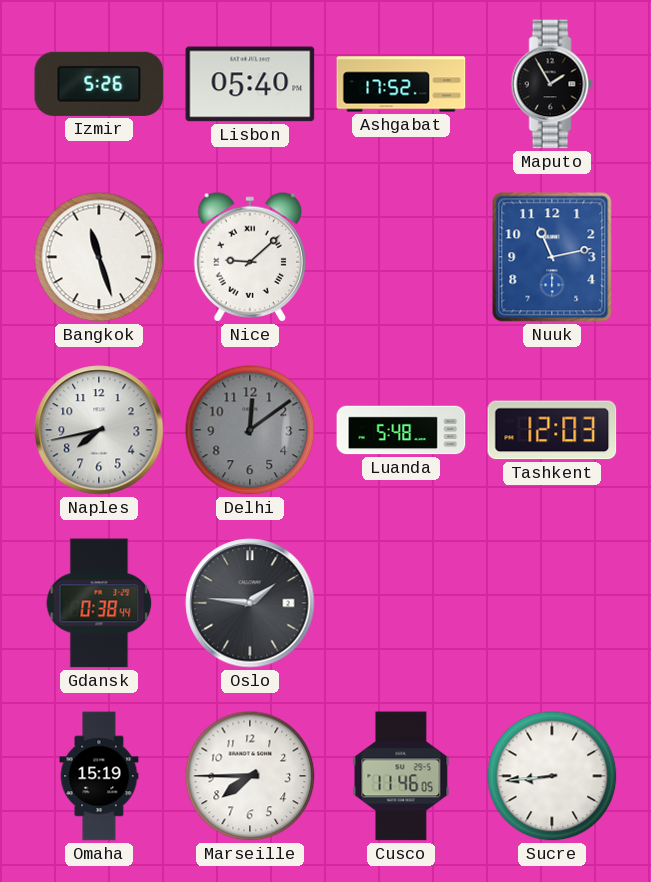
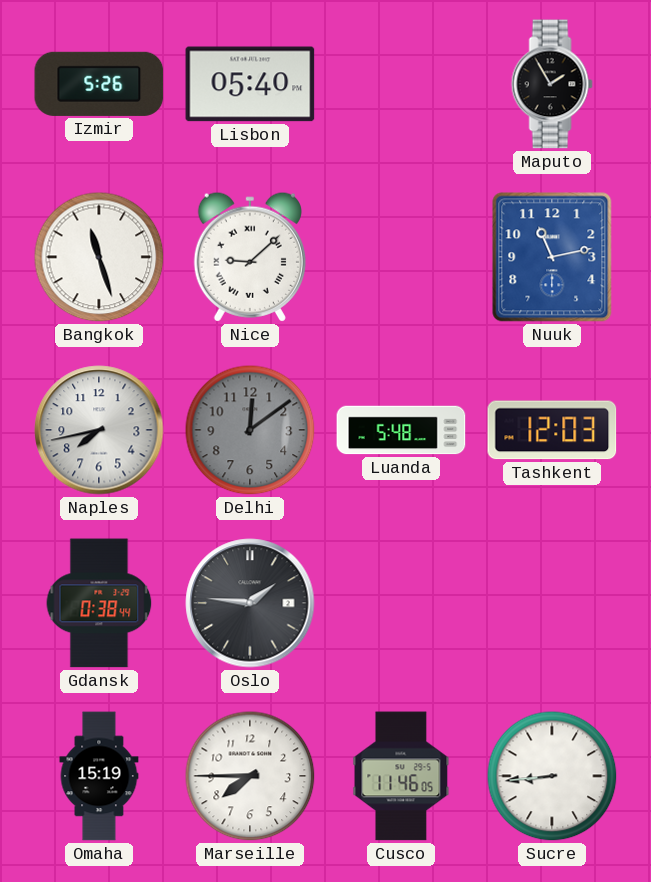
Ashgabat: 17:52 -> none (401, 84)
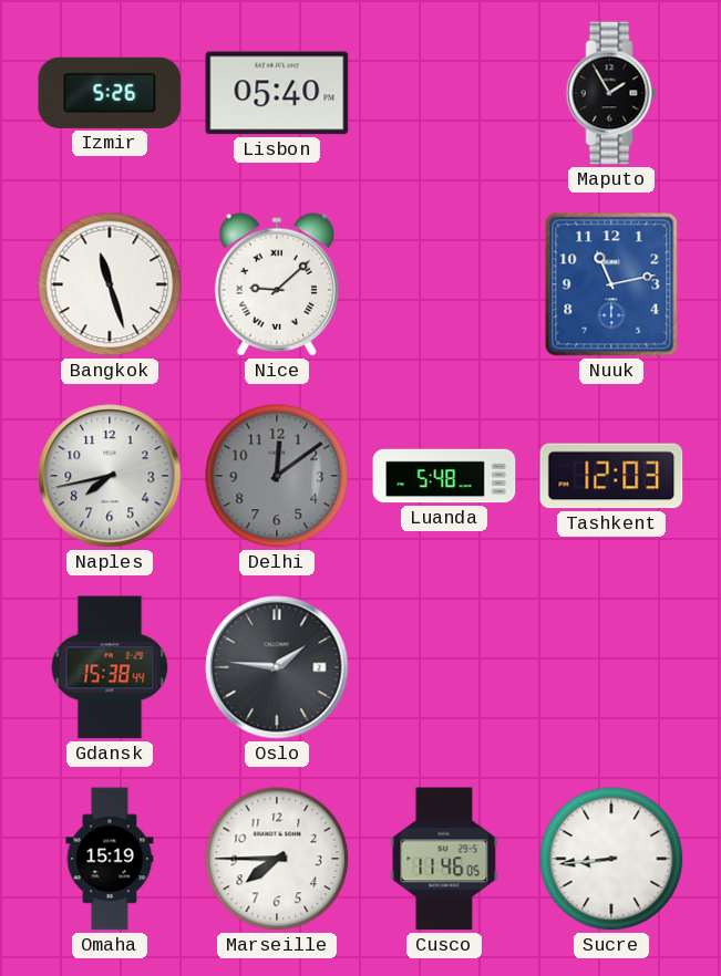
Gdansk: 0:38 -> 15:38 (110, 667)
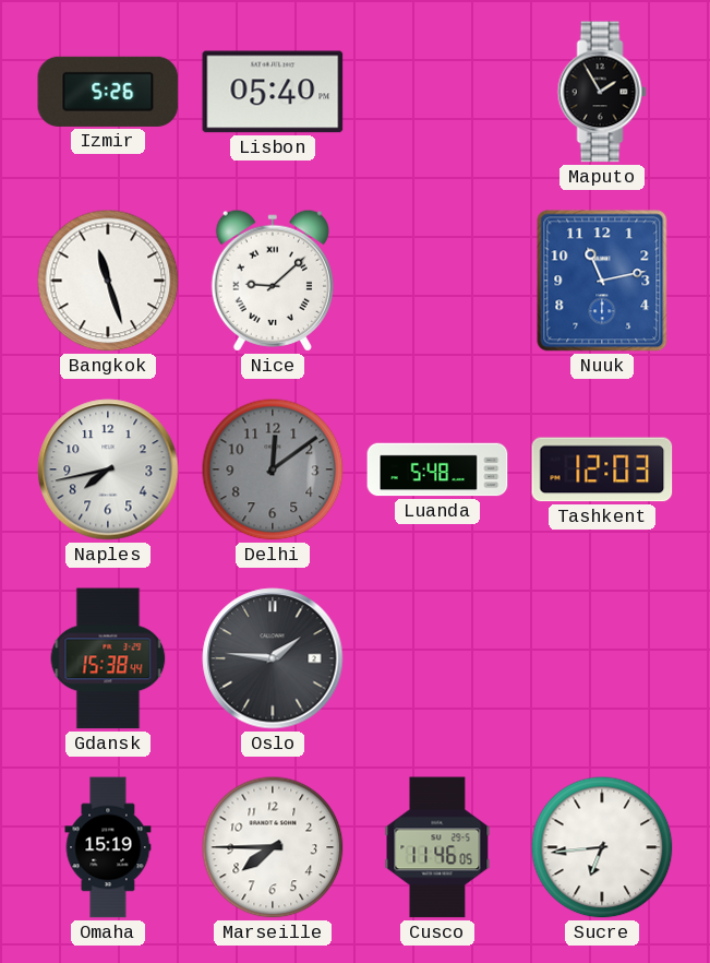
Sucre: 8:44 -> 6:44 (602, 847)
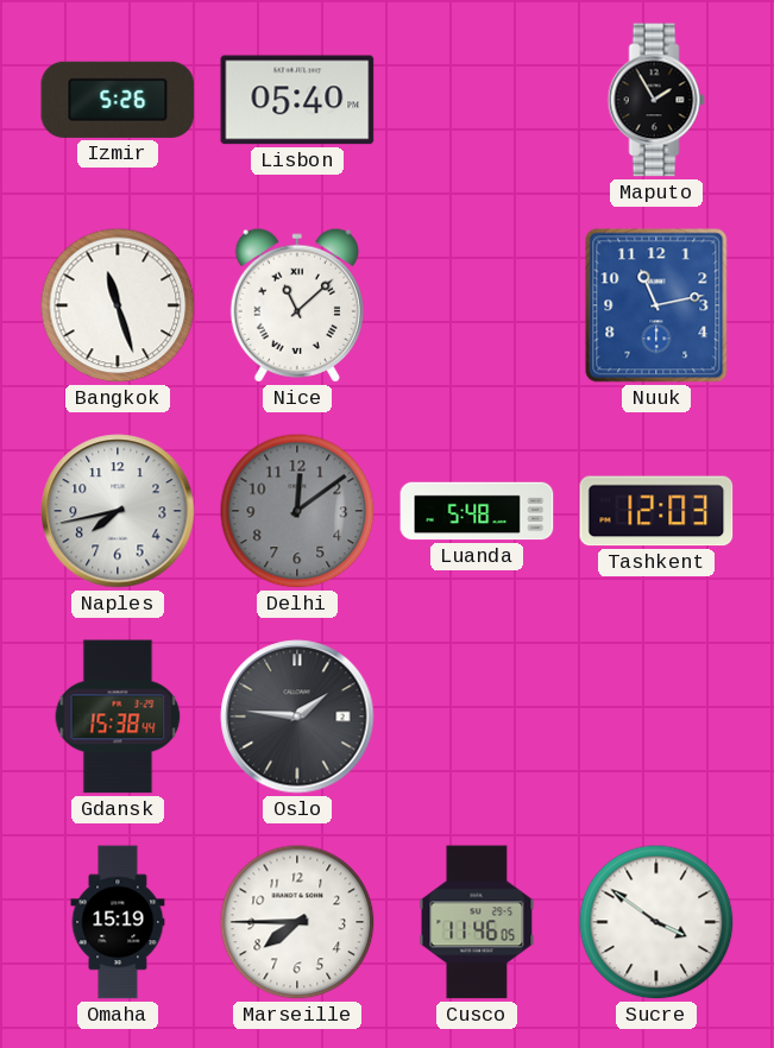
Nice: 9:08 -> 11:08 (297, 305)
Sucre: 6:44 -> 3:51 (656, 922)
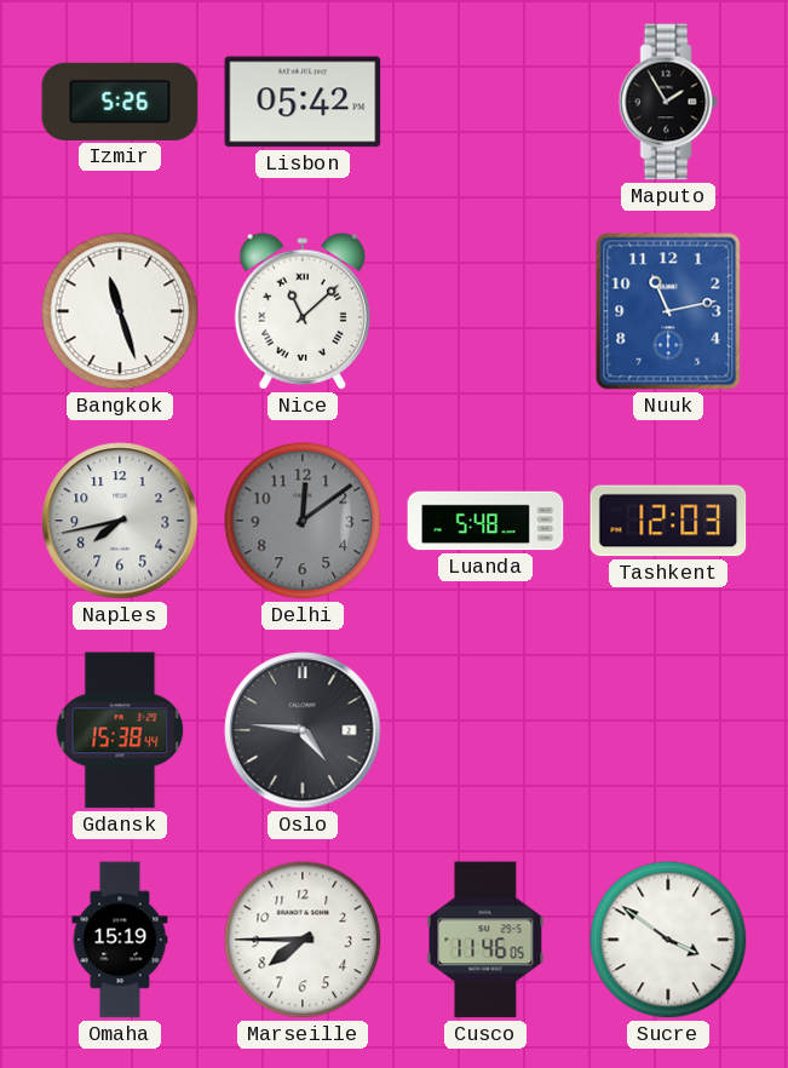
Lisbon: 05:40 -> 05:42 (303, 102)
Oslo: 1:46 -> 4:46 (303, 730)
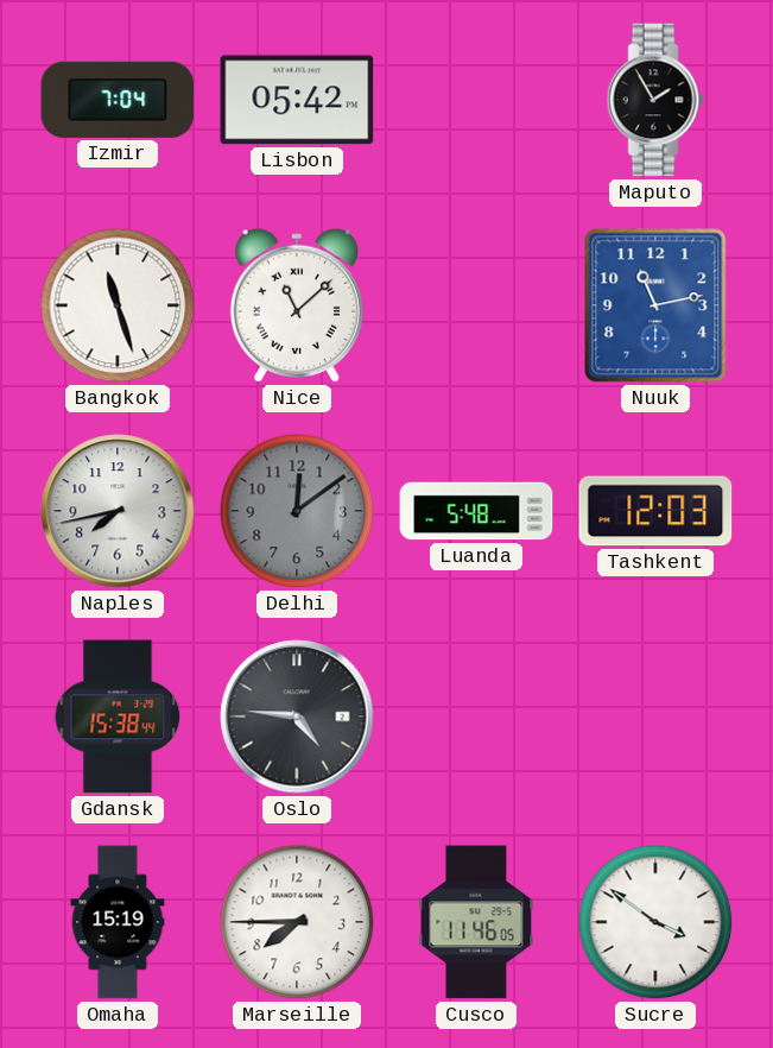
Izmir: 5:26 -> 7:04 (118, 100)
